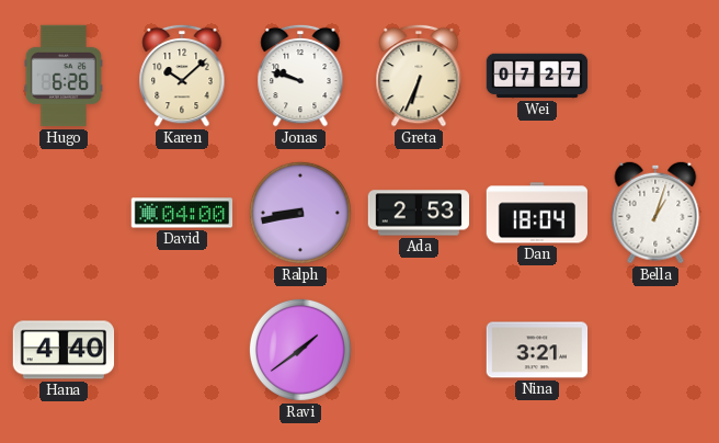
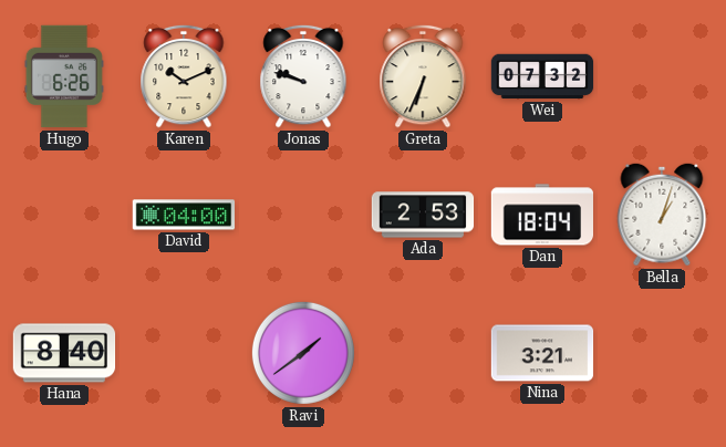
Karen: 10:08 -> 10:11 (184, 76)
Wei: 07:27 -> 07:32 (542, 76)
Ralph: 8:43 -> none (300, 213)
Hana: 4:40 -> 8:40 (64, 353)
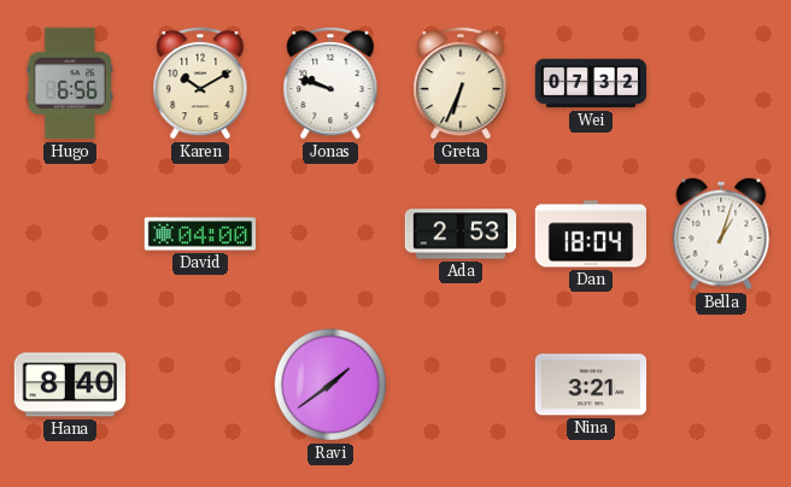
Hugo: 6:26 -> 6:56 (70, 83)
Karen: 10:11 -> 10:10 (200, 83)
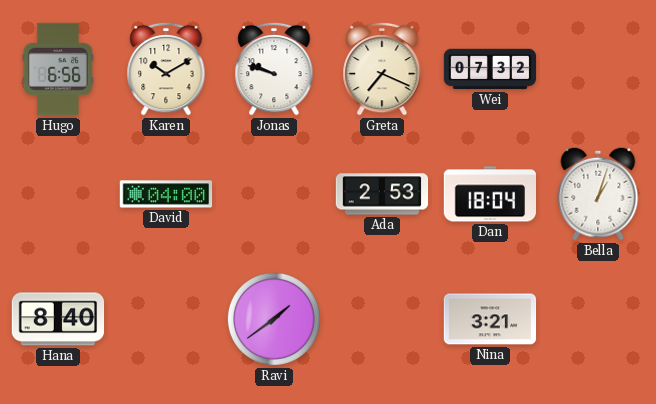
Greta: 6:34 -> 7:19 (382, 69)
